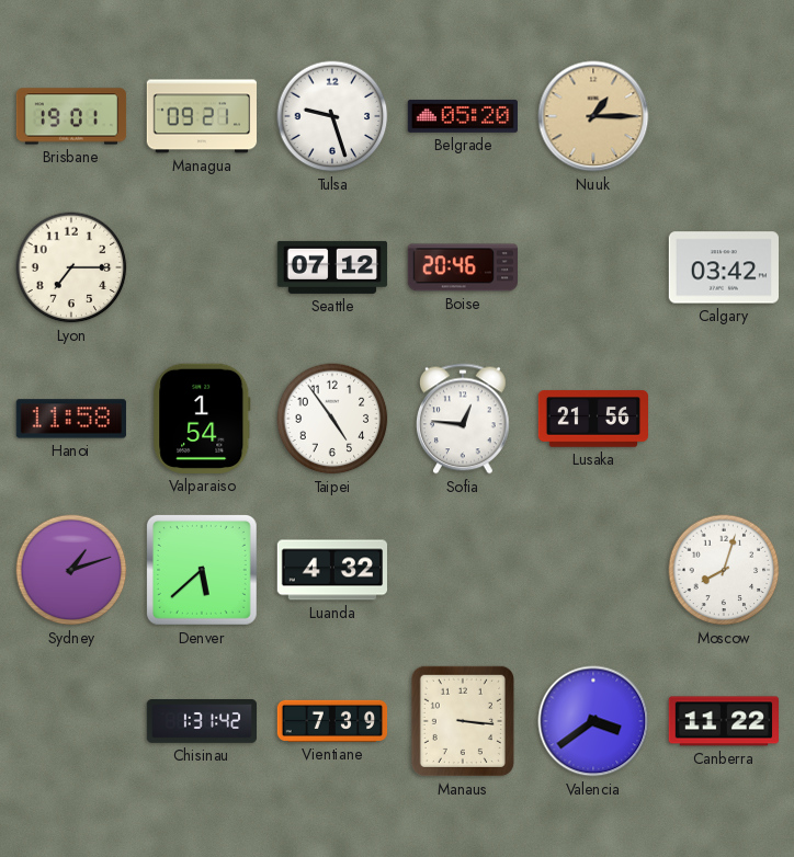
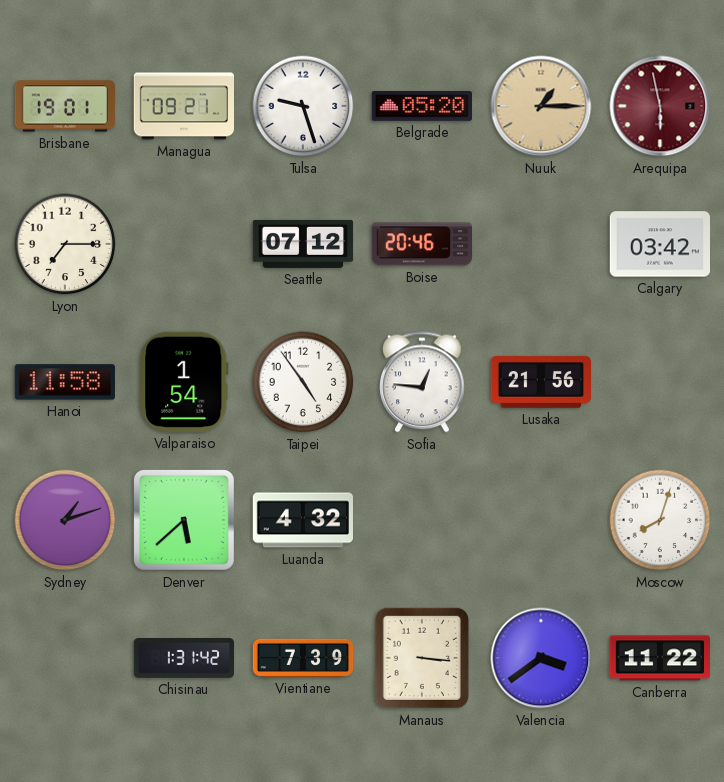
Arequipa: none -> 5:58 (660, 106)
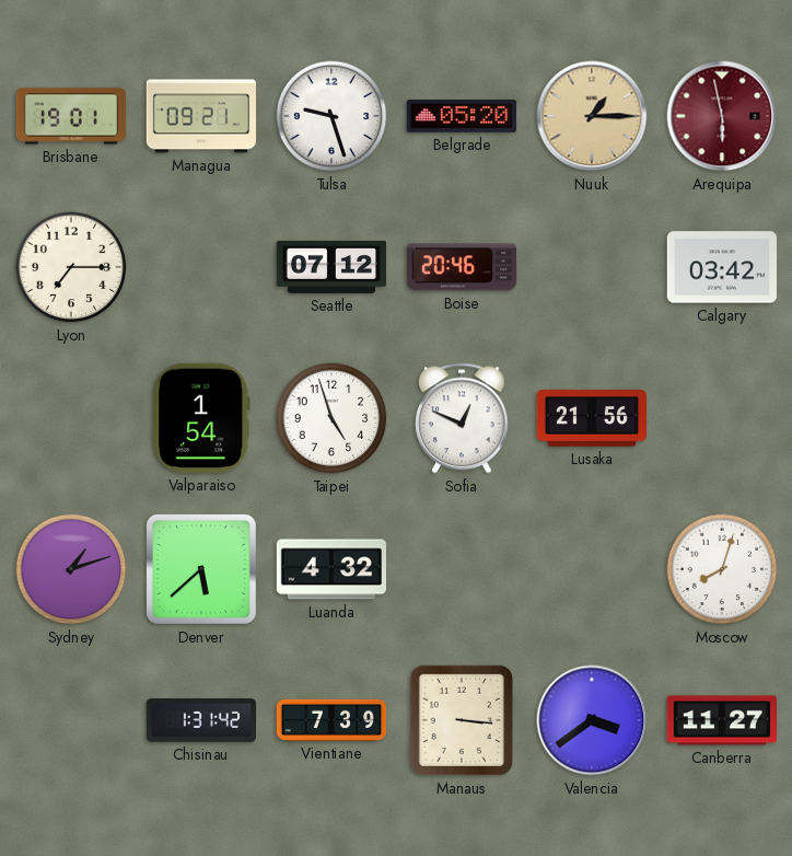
Hanoi: 11:58 -> none (65, 382)
Taipei: 4:54 -> 4:57 (331, 418)
Sofia: 12:46 -> 12:49 (463, 418)
Canberra: 11:22 -> 11:27 (721, 720)
